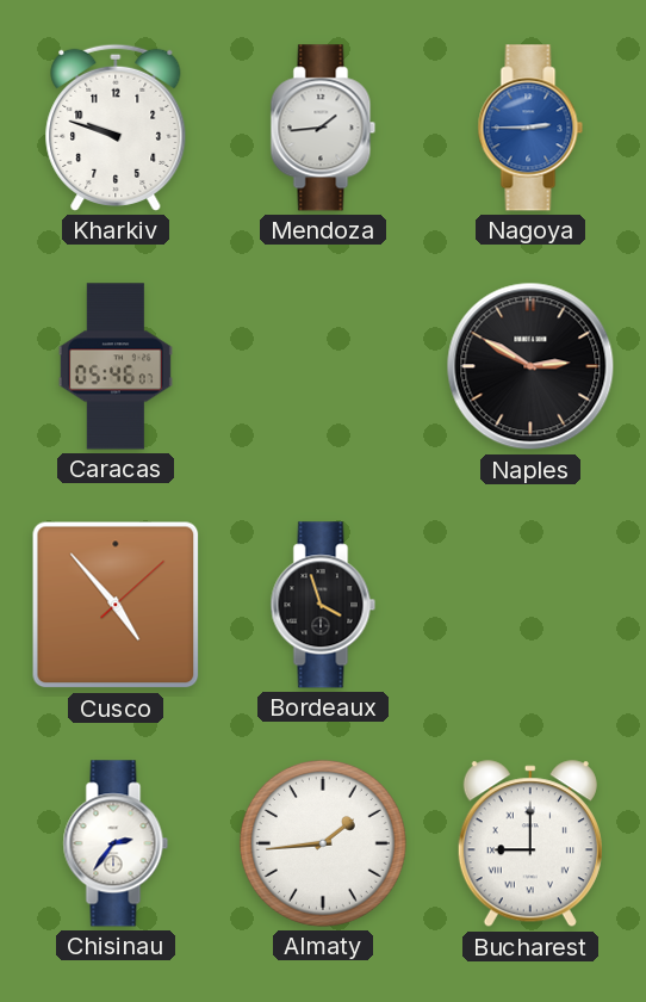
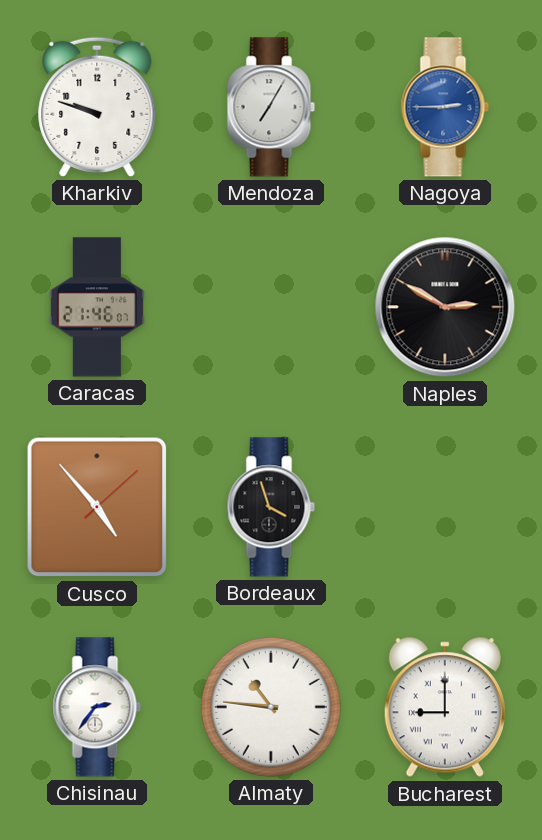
Mendoza: 1:44 -> 7:05 (271, 107)
Caracas: 05:46 -> 21:46 (97, 307)
Almaty: 1:44 -> 10:46 (271, 707)
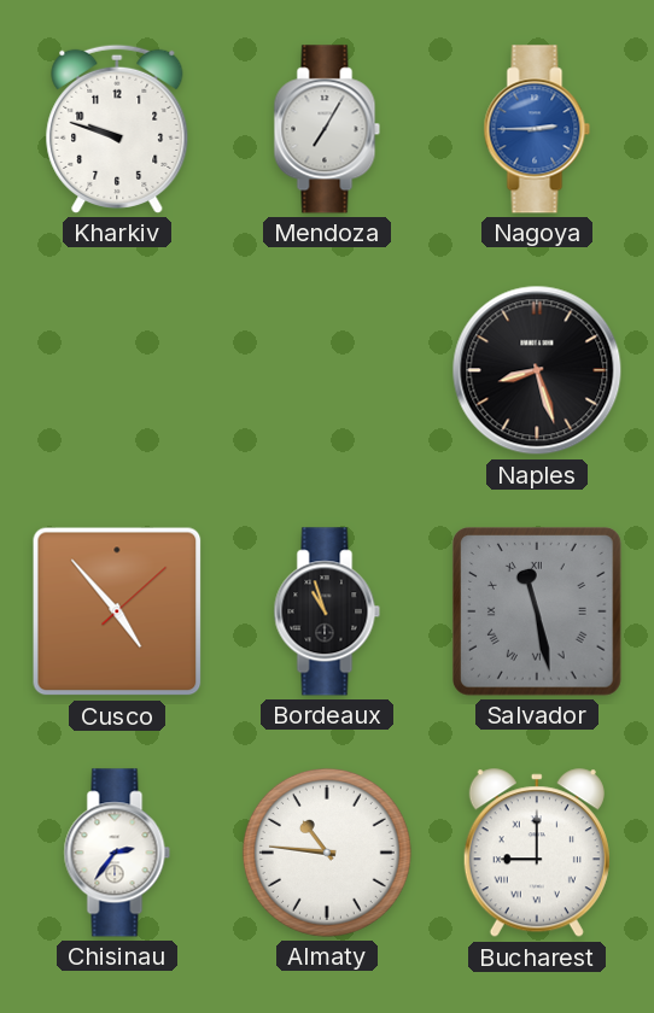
Caracas: 21:46 -> none (97, 307)
Naples: 2:50 -> 8:27 (537, 370)
Bordeaux: 3:57 -> 10:57 (327, 611)
Salvador: none -> 11:28 (538, 613)
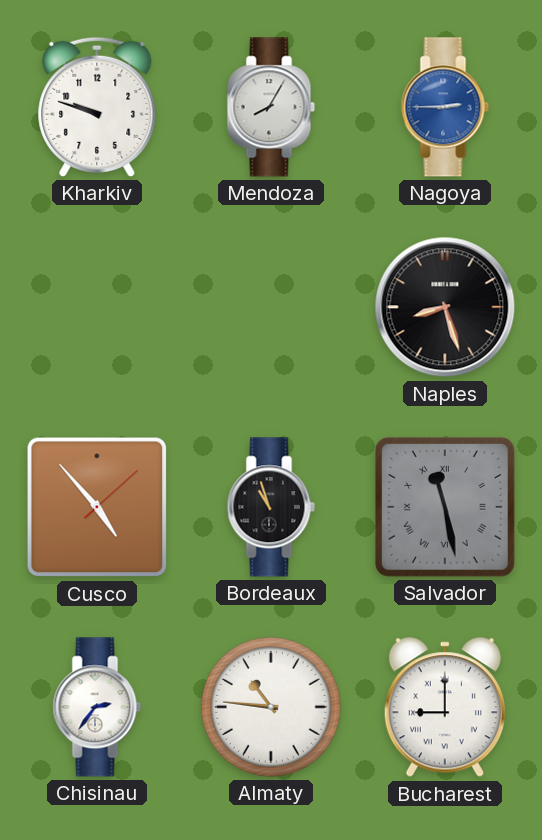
Mendoza: 7:05 -> 8:05 (271, 107)
